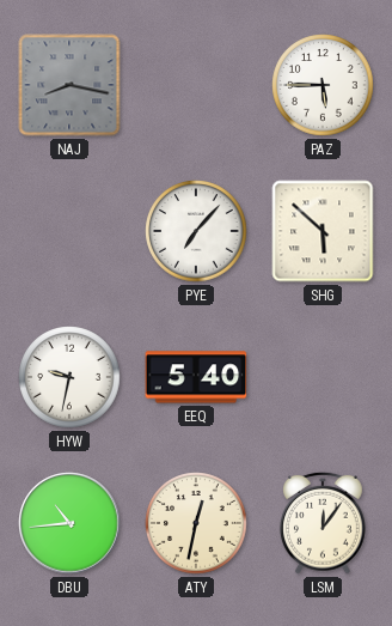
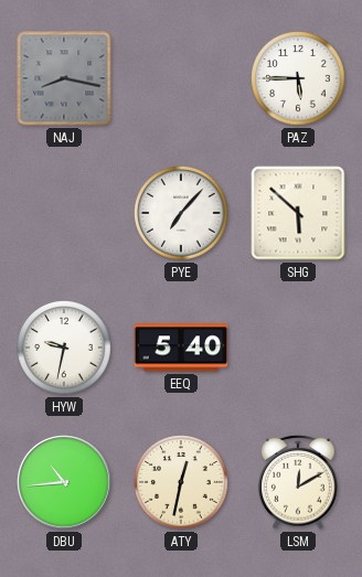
LSM: 12:06 -> 12:10 (298, 482)
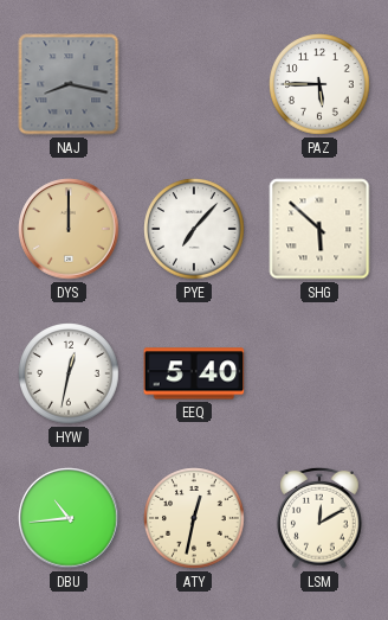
DYS: none -> 12:00 (69, 229)
HYW: 9:32 -> 12:32 (69, 373)
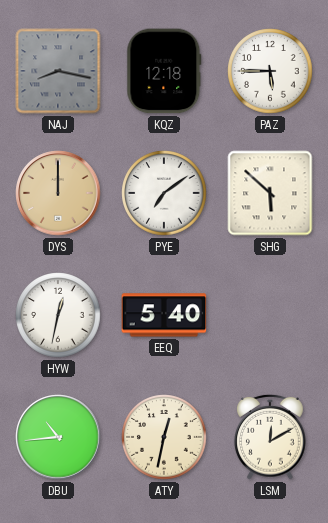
KQZ: none -> 12:18 (164, 71)
PYE: 7:07 -> 7:09 (164, 193)
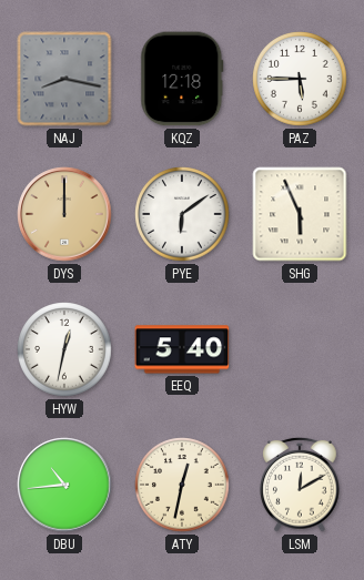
PYE: 7:09 -> 6:09 (182, 214)
SHG: 5:52 -> 5:56 (300, 214)
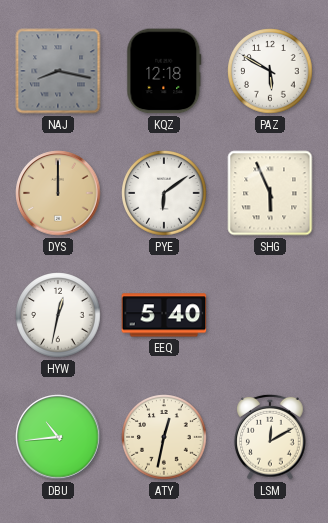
PAZ: 5:45 -> 5:50 (270, 71)
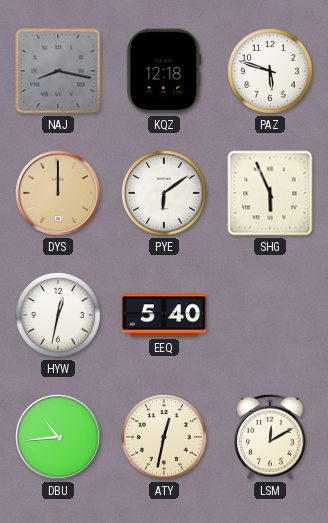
PAZ: 5:50 -> 5:48 (270, 71)
